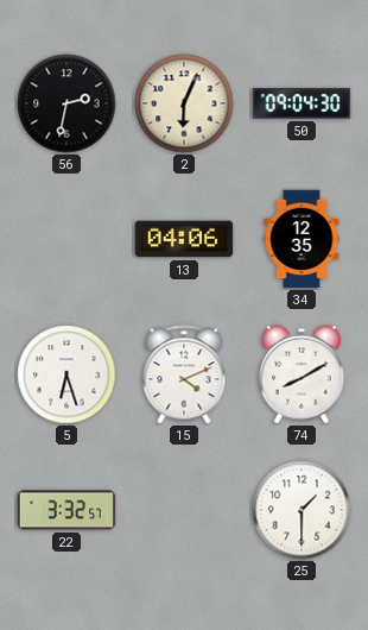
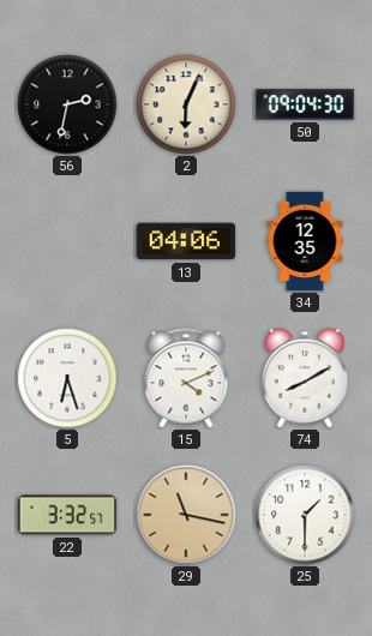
29: none -> 11:17 (186, 515)
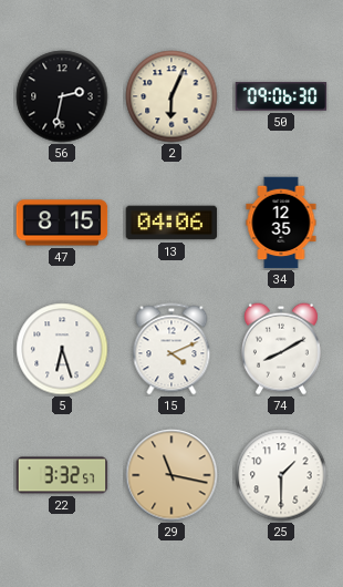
50: 09:04 -> 09:06 (281, 96)
47: none -> 8:15 (62, 223)
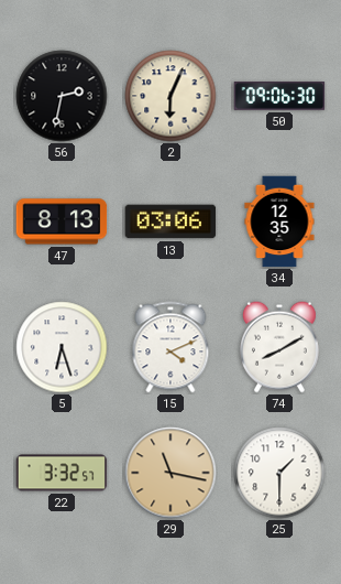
47: 8:15 -> 8:13 (62, 221)
13: 04:06 -> 03:06 (170, 221)
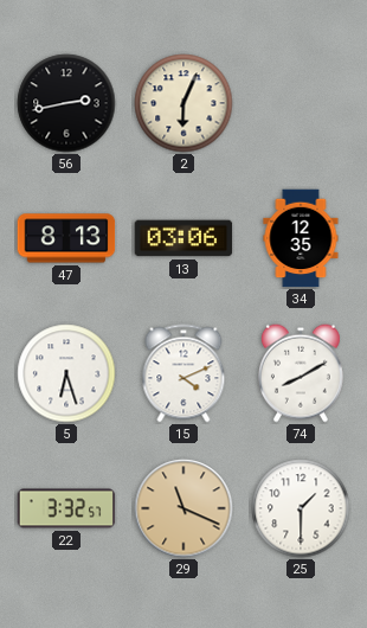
56: 2:32 -> 2:43 (66, 103)
50: 09:06 -> none (279, 96)
29: 11:17 -> 11:19 (183, 508)
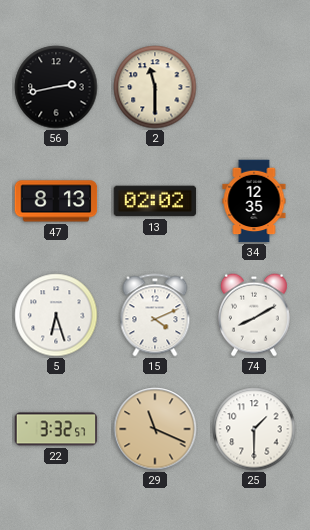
2: 6:04 -> 11:30 (155, 87)
13: 03:06 -> 02:02 (155, 201)
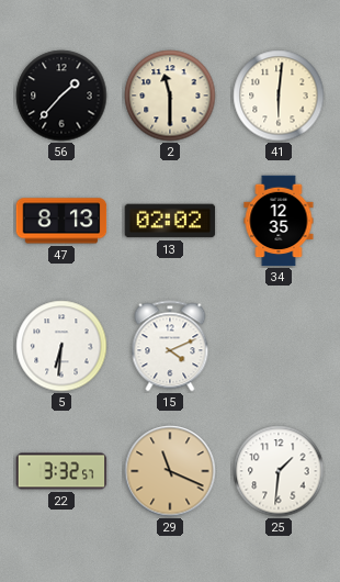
56: 2:43 -> 1:37 (61, 96)
41: none -> 6:01 (279, 96)
5: 6:27 -> 6:31 (61, 346)
74: 8:10 -> none (254, 315)
25: 1:30 -> 1:31 (279, 471)
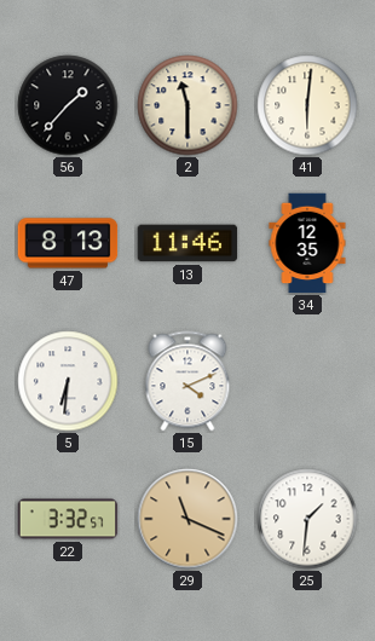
13: 02:02 -> 11:46 (187, 243)
